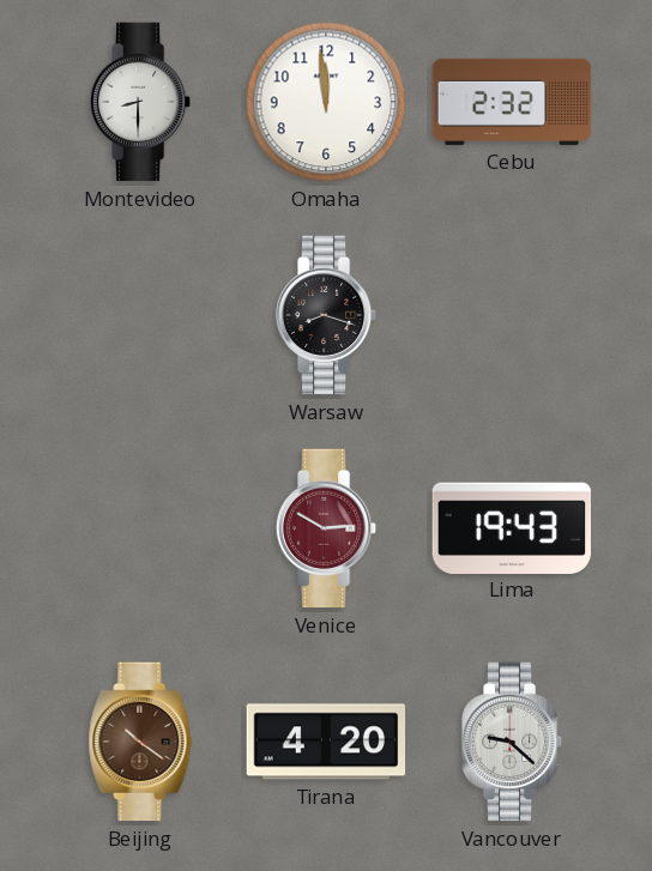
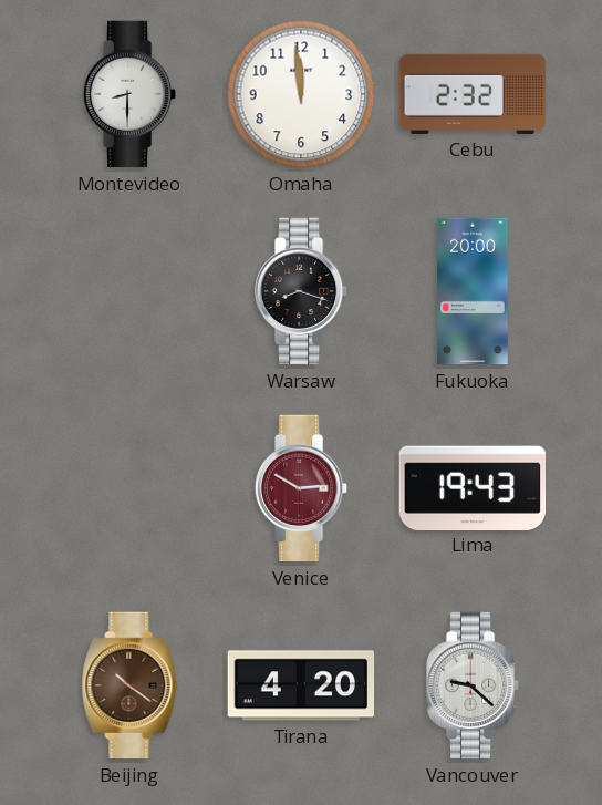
Fukuoka: none -> 20:00 (473, 291)
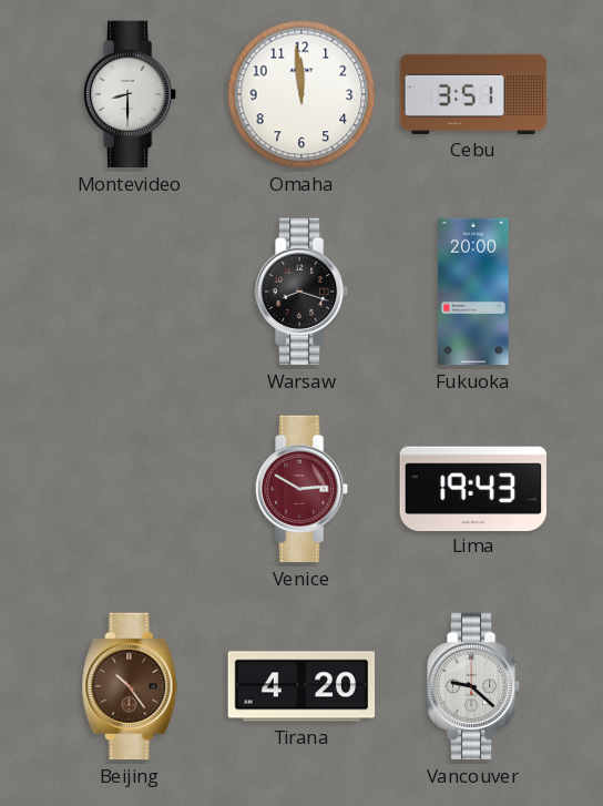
Cebu: 2:32 -> 3:51 (473, 94)
Beijing: 10:21 -> 10:24 (130, 686)
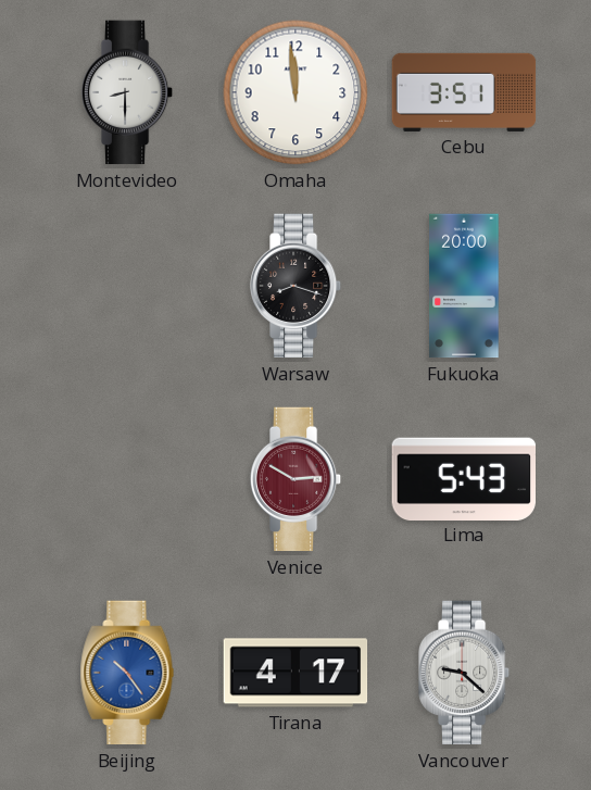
Lima: 19:43 -> 5:43 (463, 478)
Beijing dial: brown -> blue (127, 673)
Tirana: 4:20 -> 4:17 (295, 673)
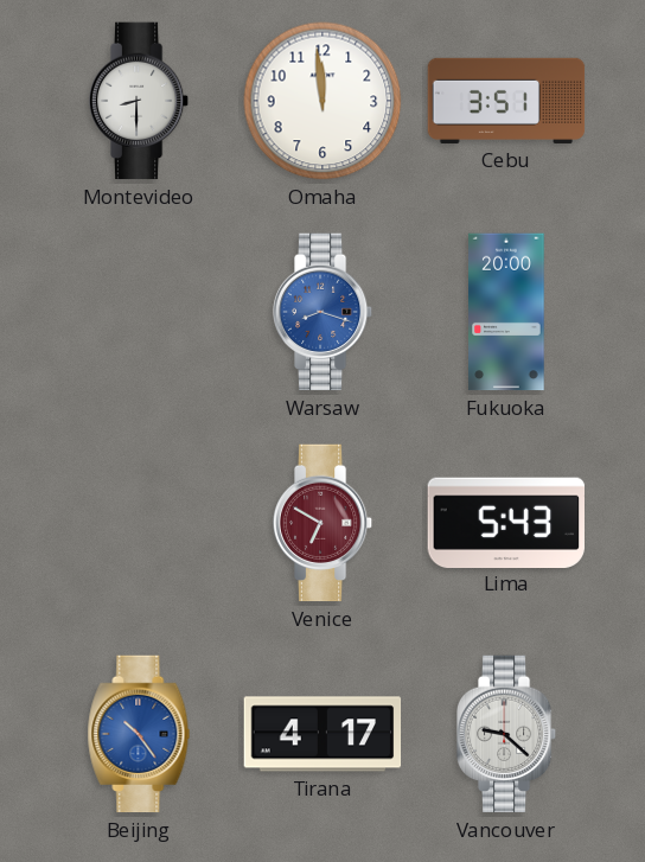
Warsaw dial: black -> blue (322, 312)
Venice: 2:50 -> 6:50 (322, 523)
